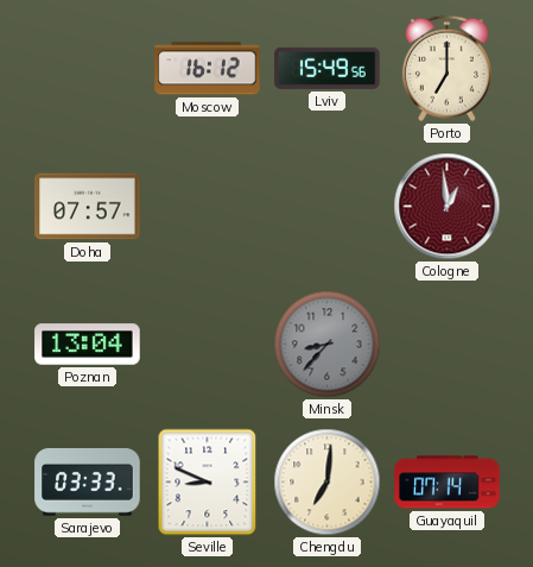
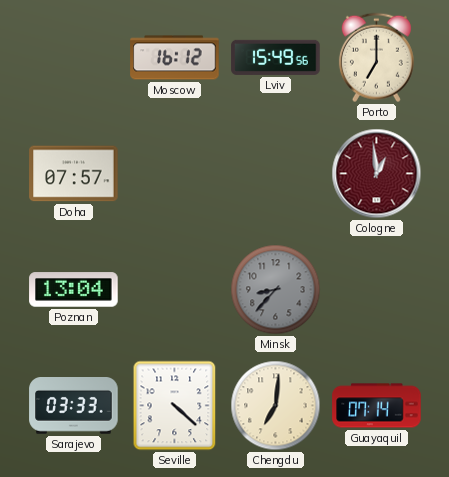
Seville: 8:49 -> 4:22 (175, 406)
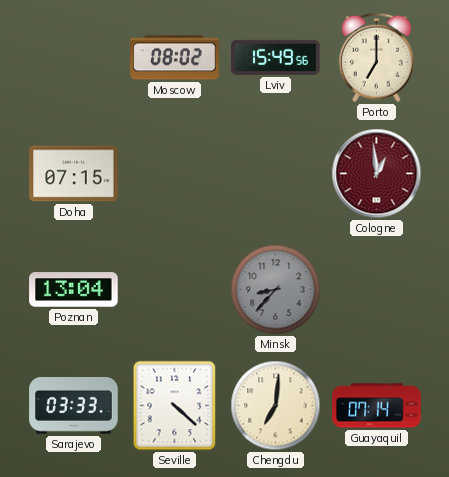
Moscow: 16:12 -> 08:02 (175, 58)
Doha: 07:57 -> 07:15 (74, 174)
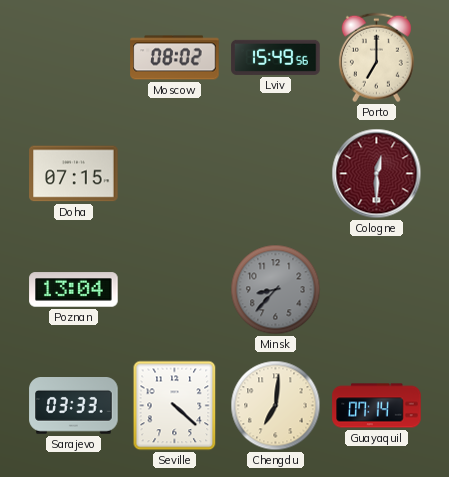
Cologne: 12:59 -> 12:30 (377, 174)
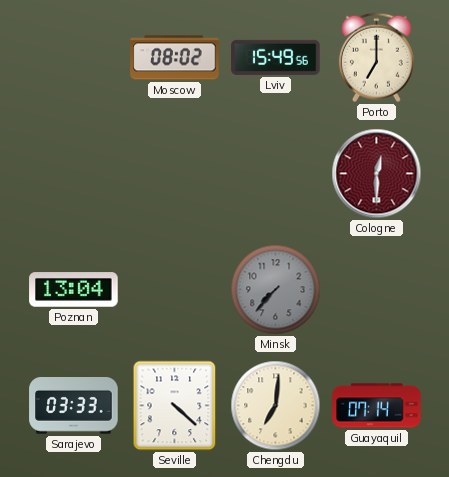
Doha: 07:15 -> none (74, 174)
Minsk: 8:37 -> 7:37 (276, 290)
